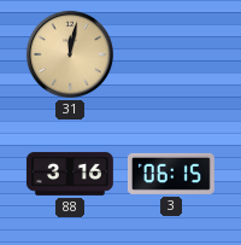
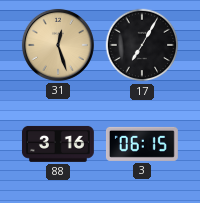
31: 12:02 -> 12:27 (58, 45)
17: none -> 7:05 (142, 45)
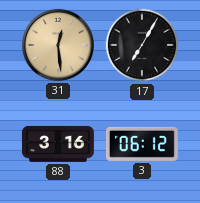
31: 12:27 -> 12:29 (58, 45)
3: 06:15 -> 06:12 (142, 144)
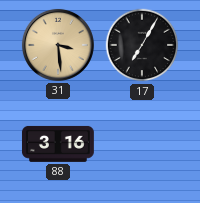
31: 12:29 -> 3:29 (58, 45)
3: 06:12 -> none (142, 144)
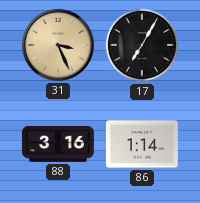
31: 3:29 -> 3:26 (58, 45)
86: none -> 1:14 (142, 144)
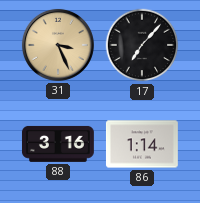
17: 7:05 -> 7:07 (142, 45)
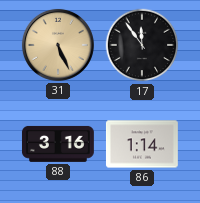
31: 3:26 -> 5:26 (58, 45)
17: 7:07 -> 11:54 (142, 45)
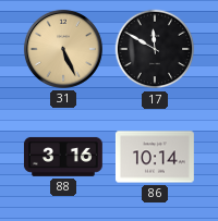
17: 11:54 -> 11:50 (155, 49)
86: 1:14 -> 10:14 (155, 157)
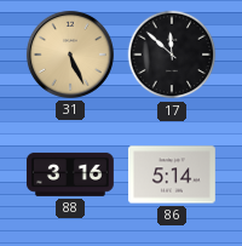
17: 11:50 -> 11:52 (172, 55)
86: 10:14 -> 5:14 (172, 175)
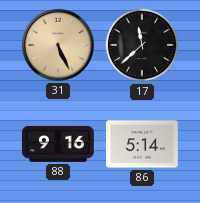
17: 11:52 -> 11:38 (142, 45)
88: 3:16 -> 9:16 (58, 144)
